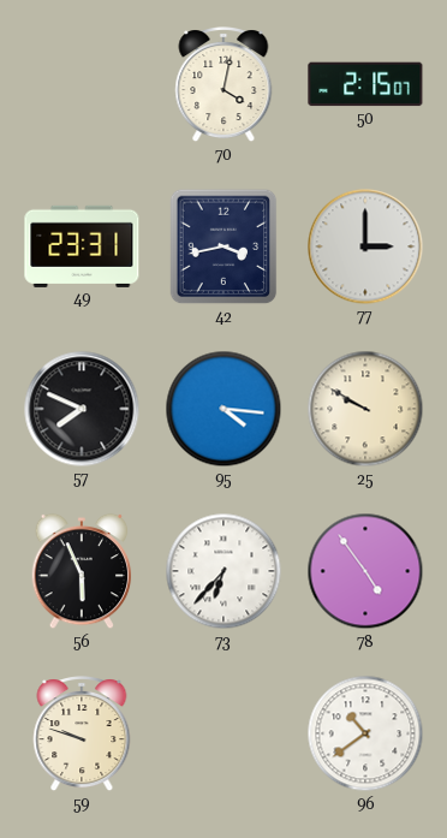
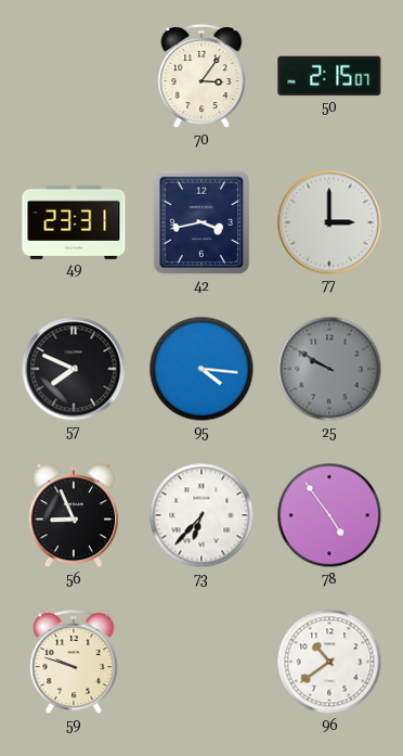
70: 4:02 -> 3:06 (201, 77)
25 dial: cream -> grey (329, 369)
56: 5:56 -> 8:56 (74, 515)
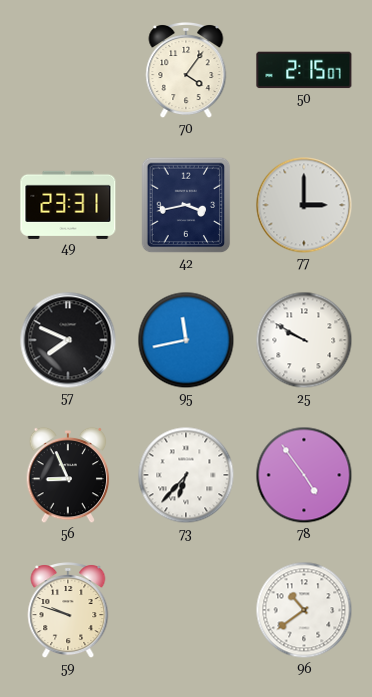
70: 3:06 -> 4:06 (186, 71)
95: 4:16 -> 11:43 (186, 340)
25 dial: grey -> white (304, 340)
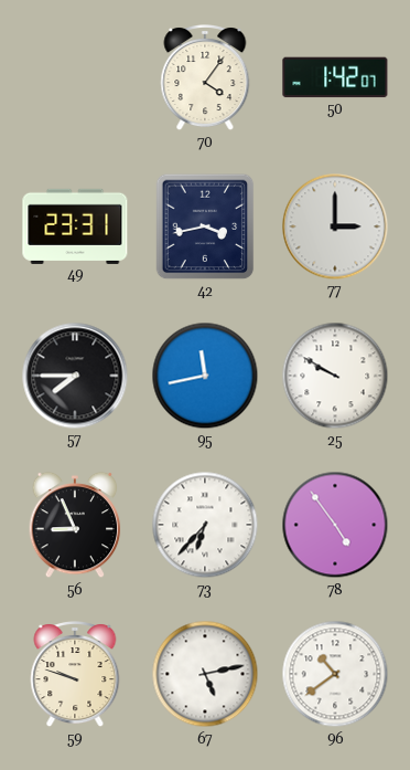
50: 2:15 -> 1:42 (335, 77)
57: 7:49 -> 7:45 (75, 376)
67: none -> 5:13 (205, 674)
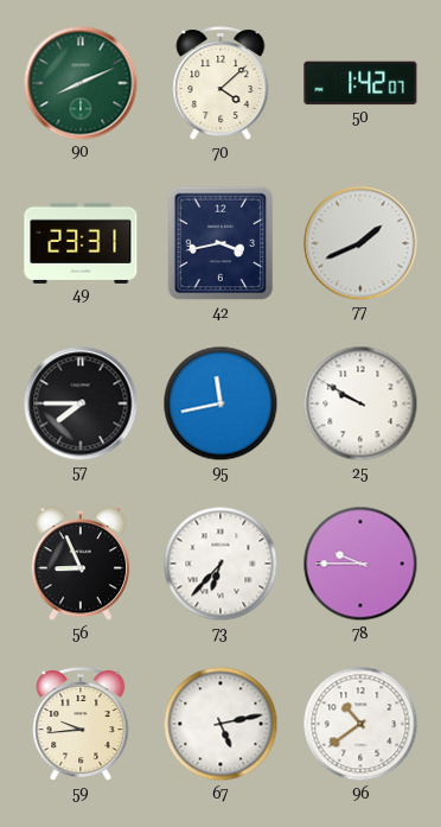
90: none -> 8:11 (81, 83)
70: 4:06 -> 4:08 (220, 84)
77: 3:00 -> 1:41 (360, 243)
78: 4:54 -> 9:45 (360, 564)
59: 9:48 -> 9:44 (81, 725)
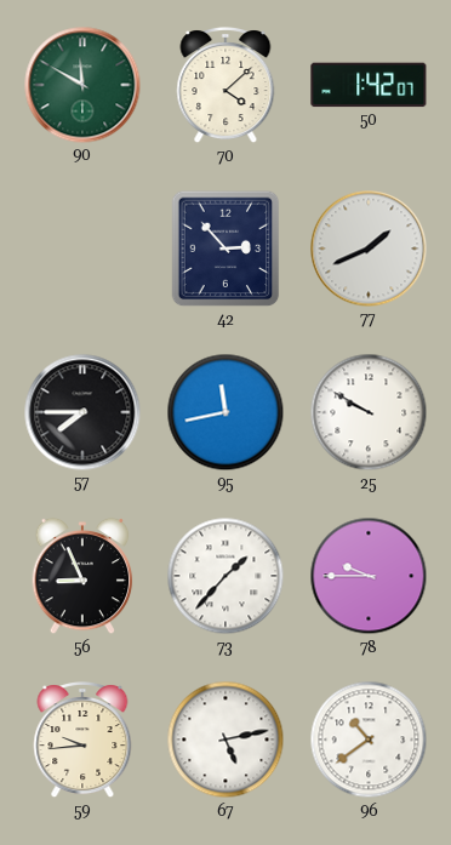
90: 8:11 -> 11:50 (82, 85)
49: 23:31 -> none (81, 243)
42: 3:43 -> 2:53 (225, 249)
73: 6:37 -> 1:37 (225, 576)
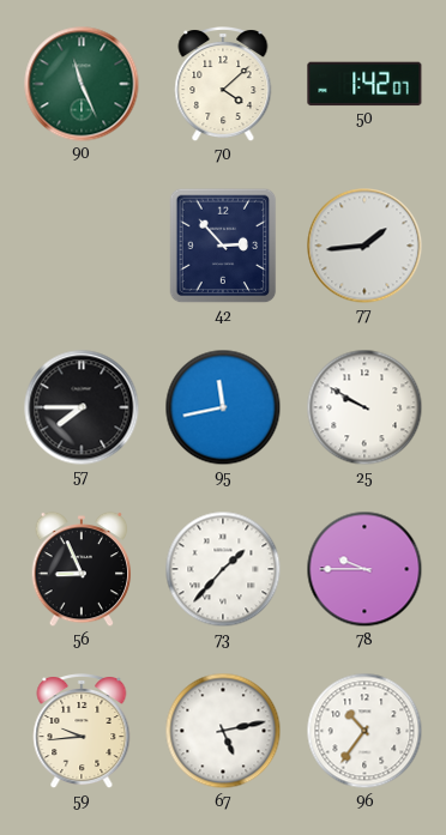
90: 11:50 -> 11:26 (82, 84)
77: 1:41 -> 1:44 (364, 246)
96: 10:39 -> 10:36 (364, 731)
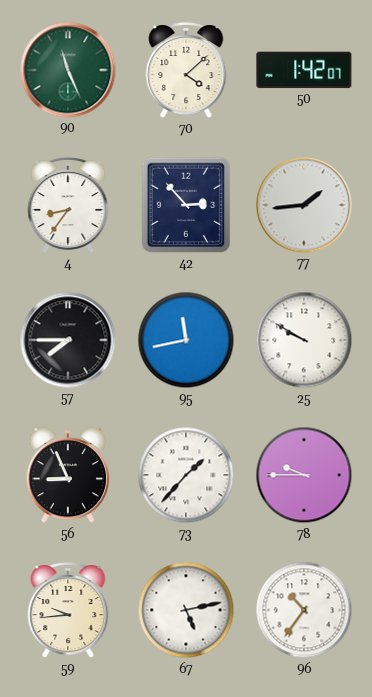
4: none -> 8:36 (68, 206)
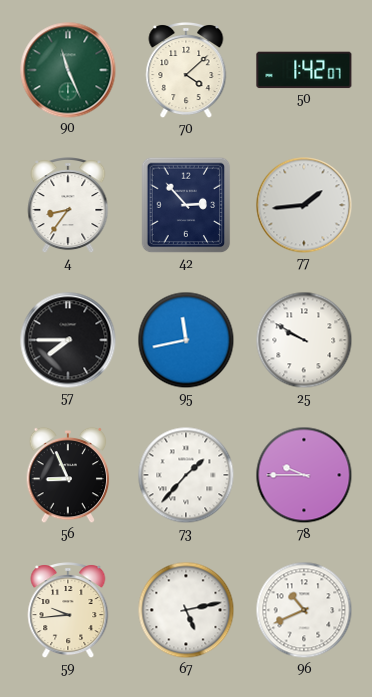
96: 10:36 -> 10:41 (304, 610)
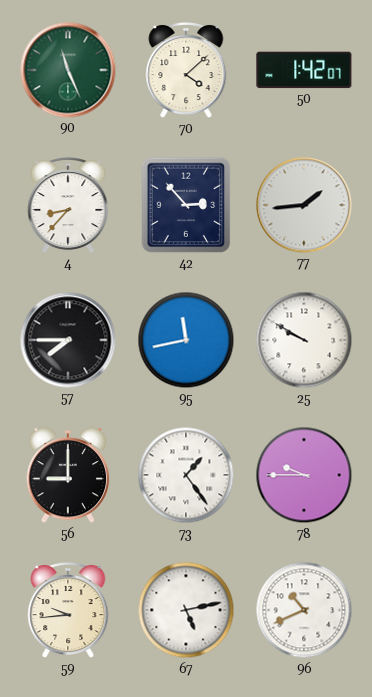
4: 8:36 -> 8:37 (68, 206)
56: 8:56 -> 9:00 (68, 475)
73: 1:37 -> 1:24 (186, 475)
